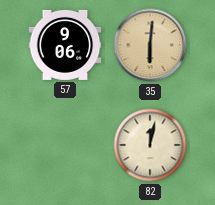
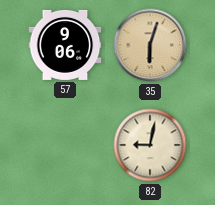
35: 6:01 -> 6:03 (150, 45)
82: 12:02 -> 9:02 (150, 145)
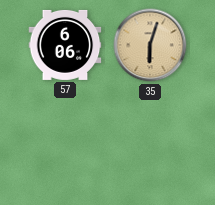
57: 9:06 -> 6:06 (65, 45)
82: 9:02 -> none (150, 145)
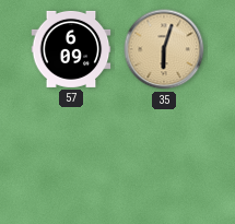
57: 6:06 -> 6:09 (71, 49)
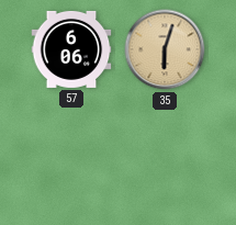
57: 6:09 -> 6:06 (71, 49)
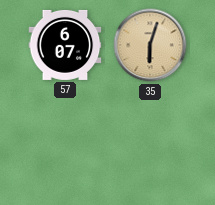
57: 6:06 -> 6:07 (65, 45)
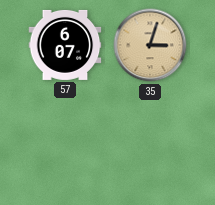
35: 6:03 -> 3:03 (150, 45)
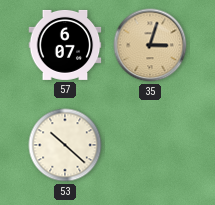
53: none -> 10:22 (65, 145)
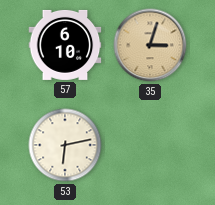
57: 6:07 -> 6:10 (65, 45)
53: 10:22 -> 6:13 (65, 145)
